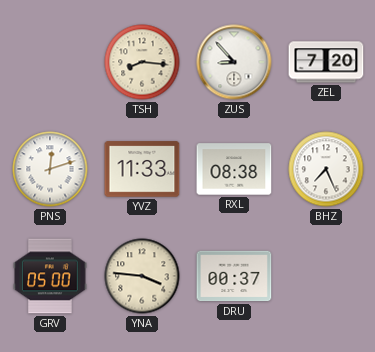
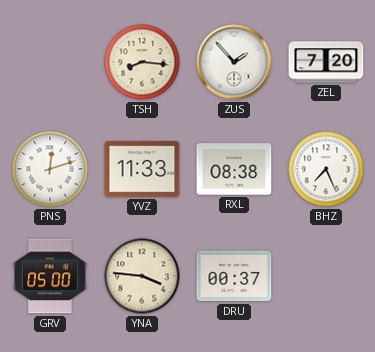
ZUS: 8:53 -> 1:53 (234, 62)
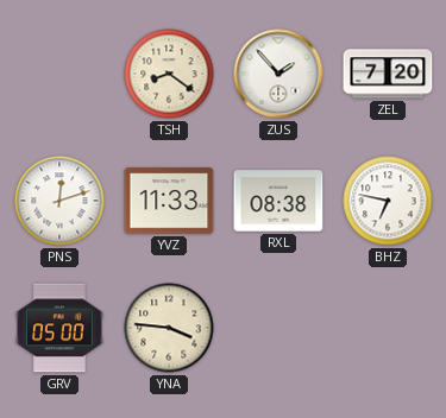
TSH: 8:16 -> 8:21 (169, 74)
BHZ: 7:26 -> 6:47 (388, 201)
DRU: 00:37 -> none (234, 276)
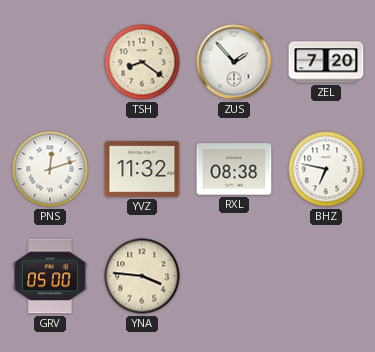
YVZ: 11:33 -> 11:32 (142, 169)
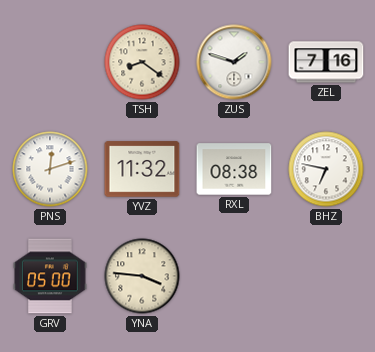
ZUS: 1:53 -> 1:48 (234, 62)
ZEL: 7:20 -> 7:16 (326, 62)
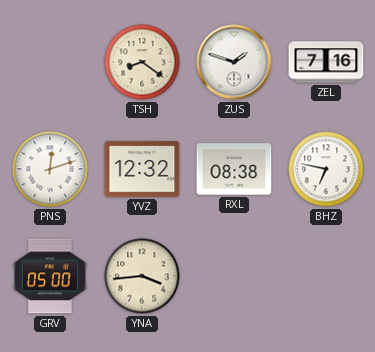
YVZ: 11:32 -> 12:32 (142, 169)
YNA: 3:46 -> 3:44 (142, 276)
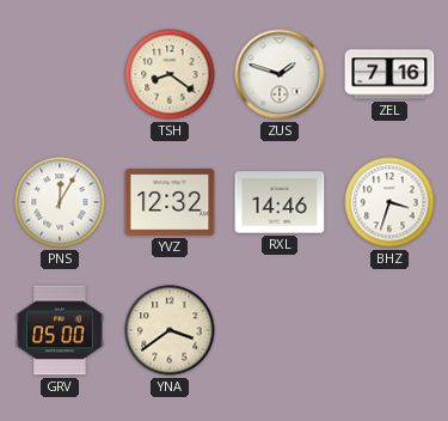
PNS: 12:12 -> 12:05 (60, 202)
RXL: 08:38 -> 14:46 (280, 202)
BHZ: 6:47 -> 3:33 (389, 202)
YNA: 3:44 -> 3:39 (170, 330)
